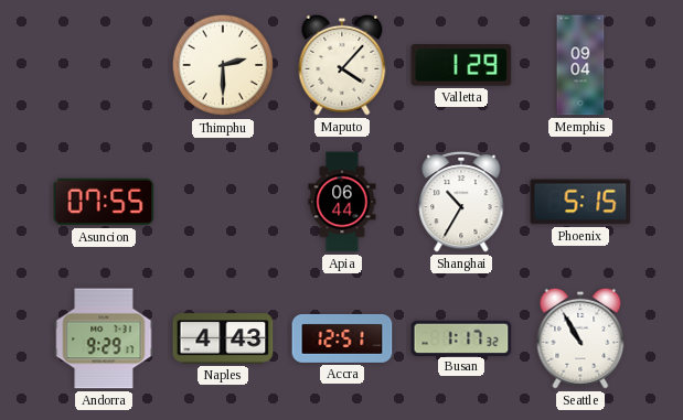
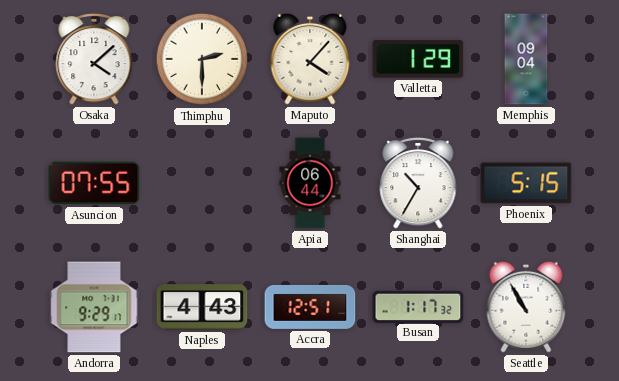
Osaka: none -> 4:08 (94, 59)
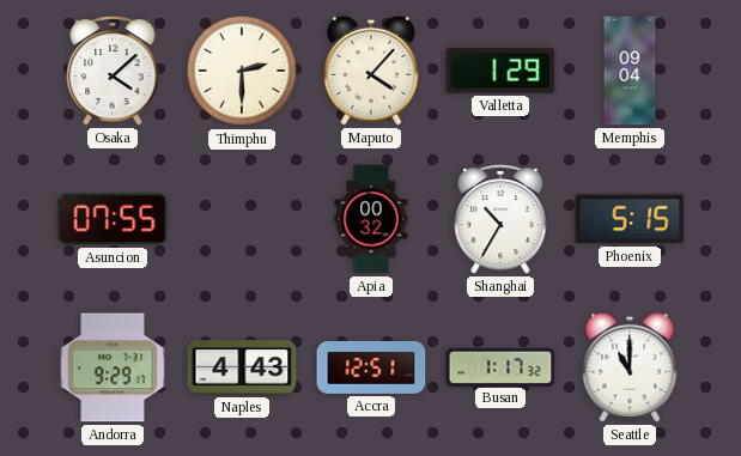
Apia: 06:44 -> 00:32 (371, 219)
Seattle: 10:55 -> 11:00 (630, 367)
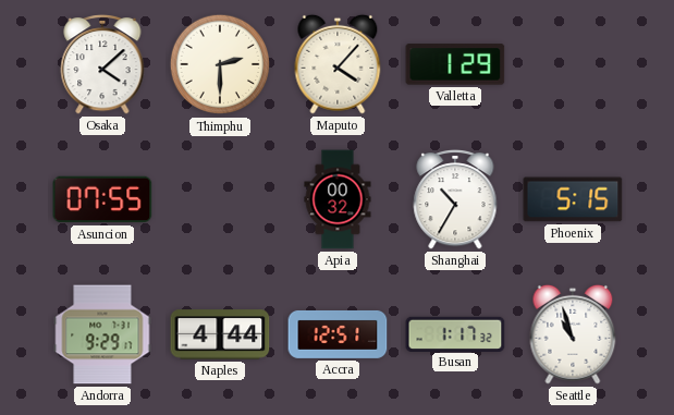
Memphis: 09:04 -> none (630, 71)
Naples: 4:43 -> 4:44 (220, 334)
Seattle: 11:00 -> 10:57 (573, 334)
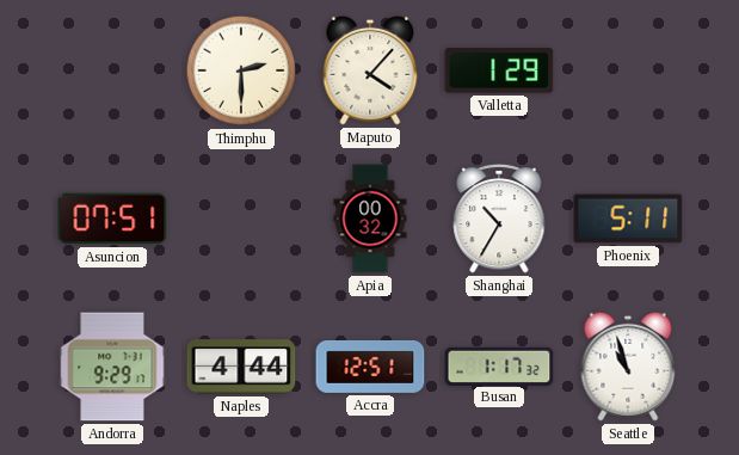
Osaka: 4:08 -> none (102, 64)
Asuncion: 07:55 -> 07:51 (112, 219)
Phoenix: 5:15 -> 5:11 (628, 219)
